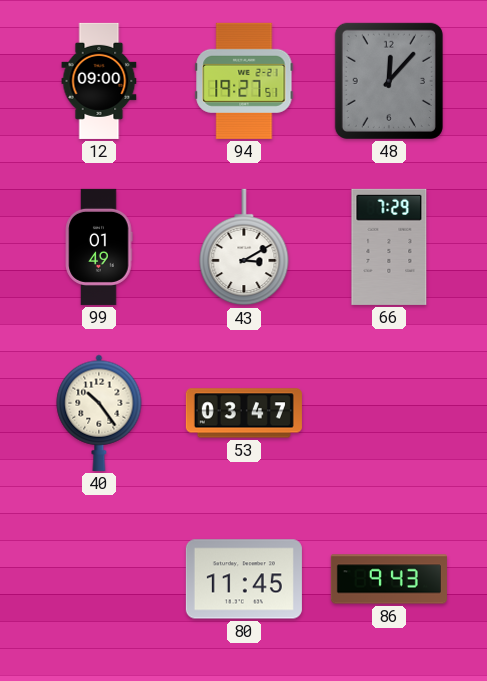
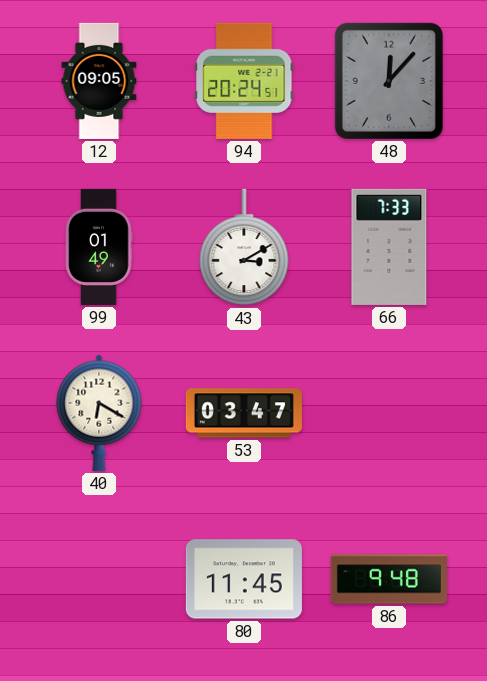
12: 09:00 -> 09:05 (99, 81)
94: 19:27 -> 20:24 (244, 81)
66: 7:29 -> 7:33 (389, 247)
40: 10:24 -> 6:20 (99, 413)
86: 9:43 -> 9:48 (389, 579)
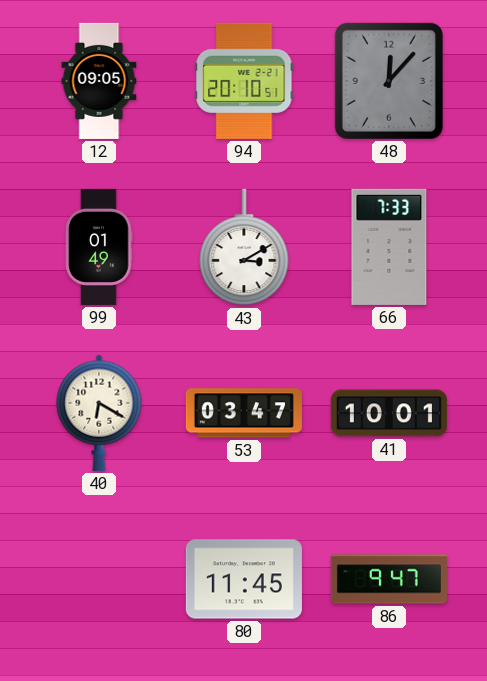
94: 20:24 -> 20:10 (244, 81)
41: none -> 10:01 (389, 413)
86: 9:48 -> 9:47 (389, 579)
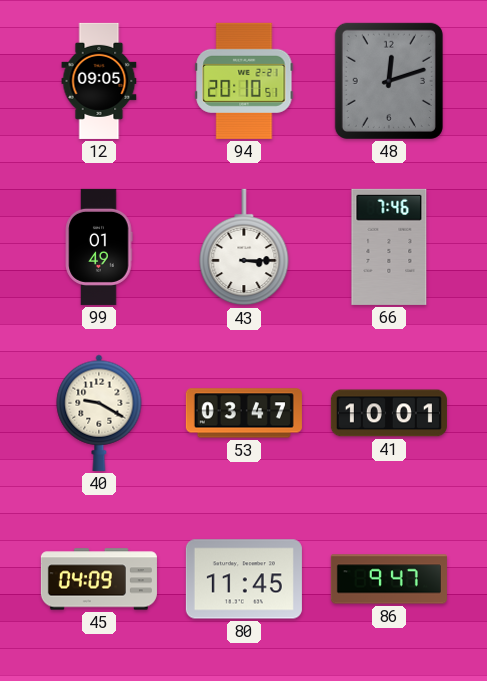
48: 12:07 -> 12:12 (389, 81)
43: 3:10 -> 3:15 (244, 247)
66: 7:33 -> 7:46 (389, 247)
40: 6:20 -> 9:20 (99, 413)
45: none -> 04:09 (99, 579)
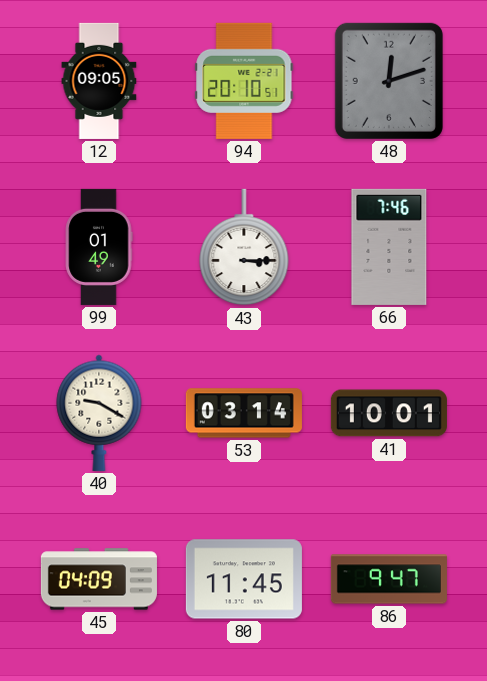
53: 03:47 -> 03:14 (244, 413)
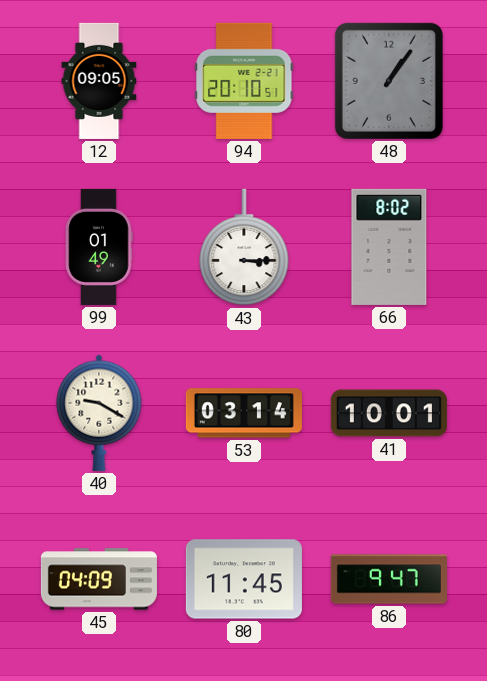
48: 12:12 -> 1:06 (389, 81)
66: 7:46 -> 8:02 (389, 247)
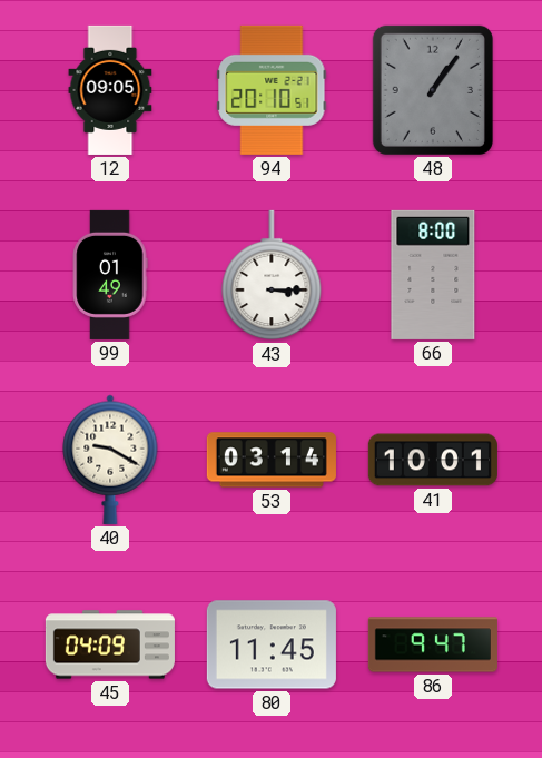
66: 8:02 -> 8:00 (433, 275)
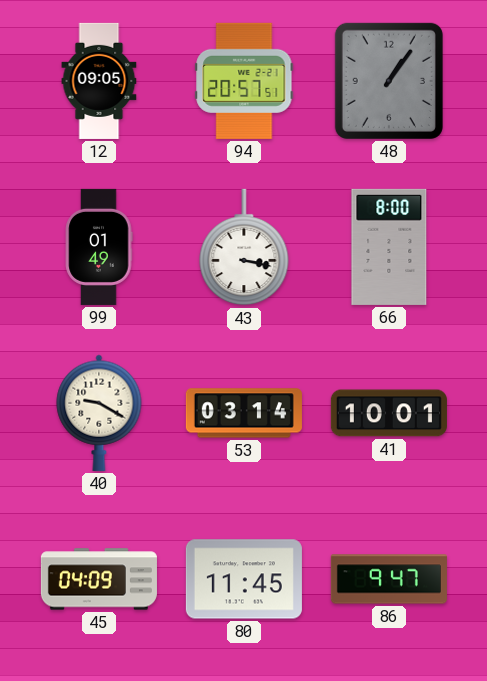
94: 20:10 -> 20:57 (244, 81)
43: 3:15 -> 3:17 (244, 247)
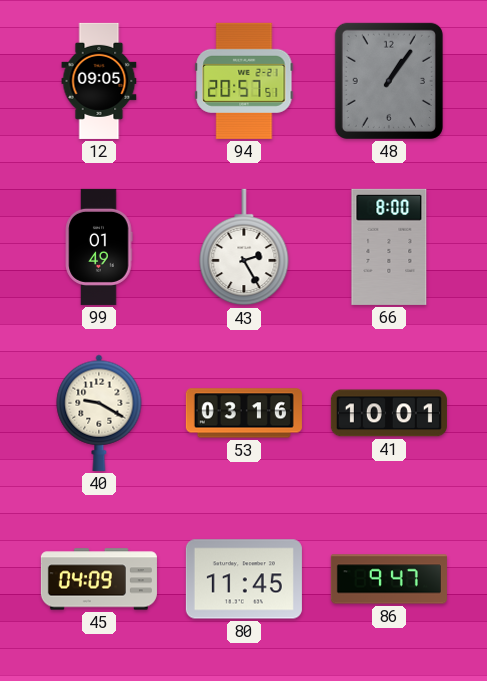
43: 3:17 -> 2:25 (244, 247)
53: 03:14 -> 03:16 (244, 413)
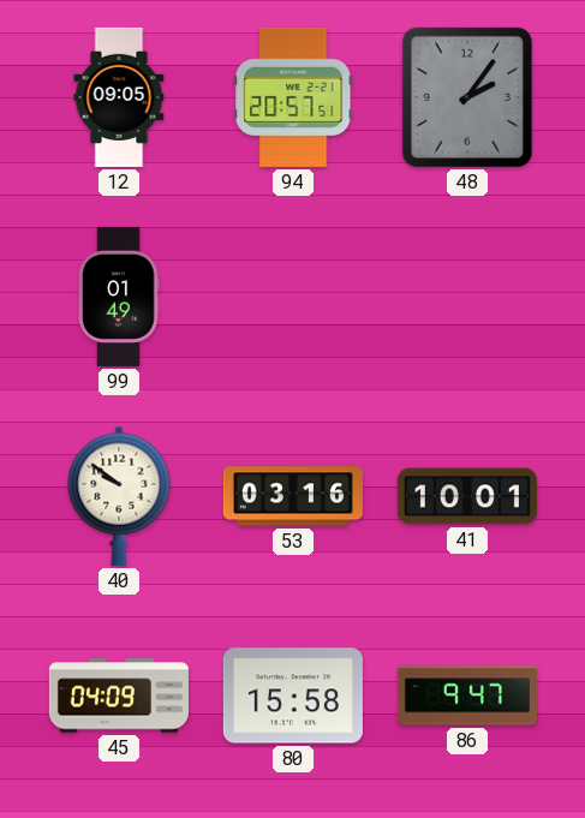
48: 1:06 -> 2:06 (467, 97)
43: 2:25 -> none (244, 247)
66: 8:00 -> none (389, 247)
40: 9:20 -> 9:51 (119, 496)
80: 11:45 -> 15:58 (293, 695)
